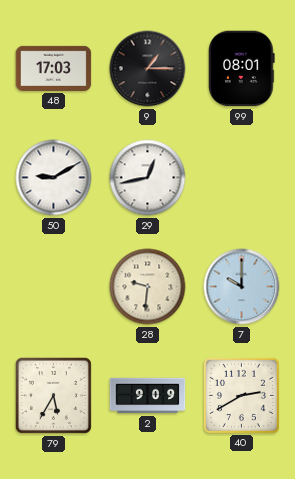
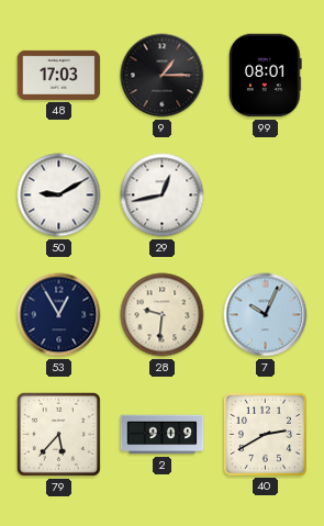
53: none -> 12:55 (59, 315)
7: 10:00 -> 10:04 (266, 315)
79: 5:35 -> 5:37 (58, 434)
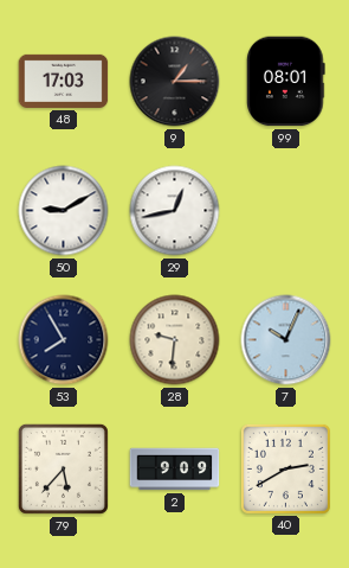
53: 12:55 -> 7:55 (64, 340)
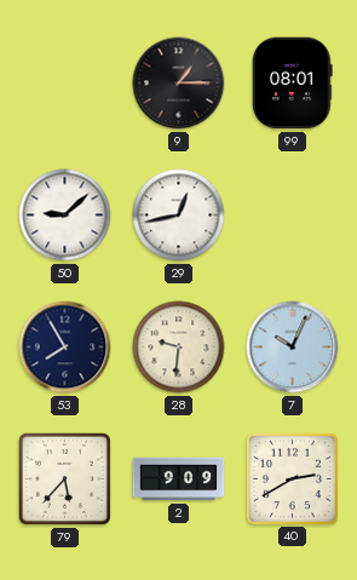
48: 17:03 -> none (64, 81)
50: 9:10 -> 9:08 (65, 216)
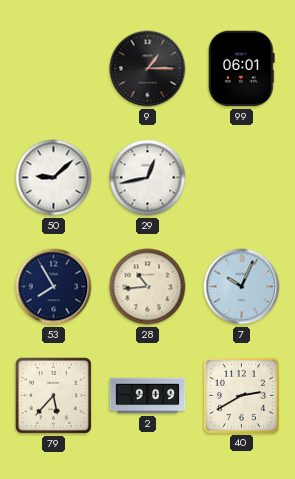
99: 08:01 -> 06:01 (242, 69)
28: 9:31 -> 10:44 (148, 287)
